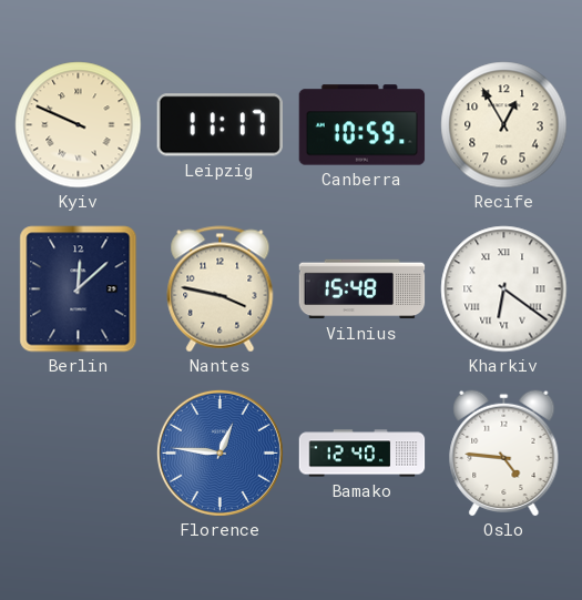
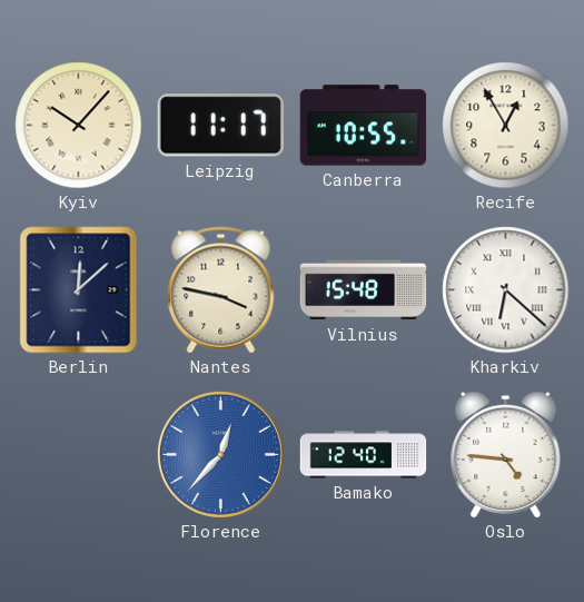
Kyiv: 9:49 -> 10:07 (79, 126)
Canberra: 10:59 -> 10:55 (364, 126)
Kharkiv: 6:21 -> 6:22 (506, 290)
Florence: 12:46 -> 12:37 (220, 454)
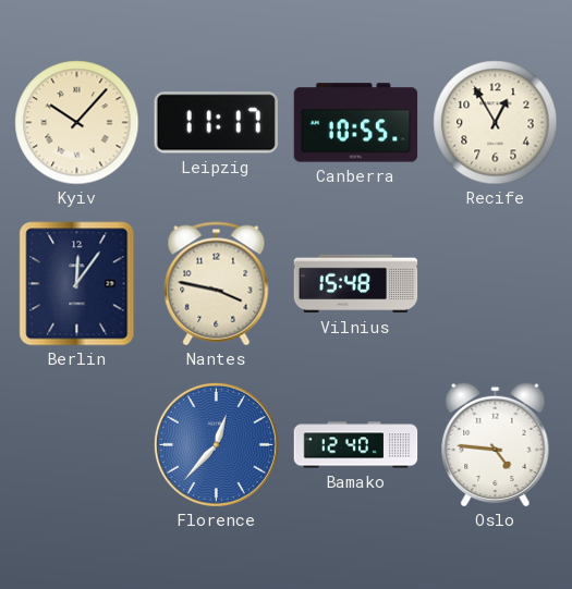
Berlin: 12:08 -> 12:06 (77, 284)
Kharkiv: 6:22 -> none (506, 290)
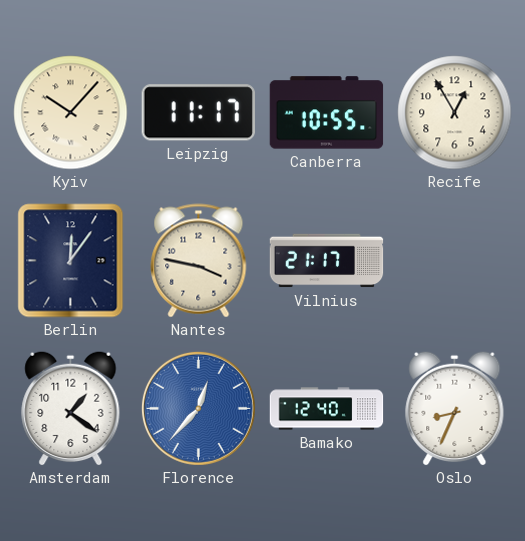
Vilnius: 15:48 -> 21:17 (327, 261)
Amsterdam: none -> 1:21 (71, 408)
Oslo: 4:46 -> 8:34 (455, 408)
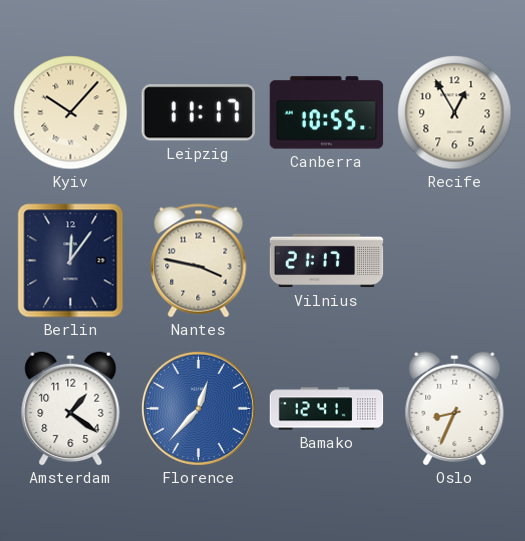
Bamako: 12:40 -> 12:41 (327, 409)
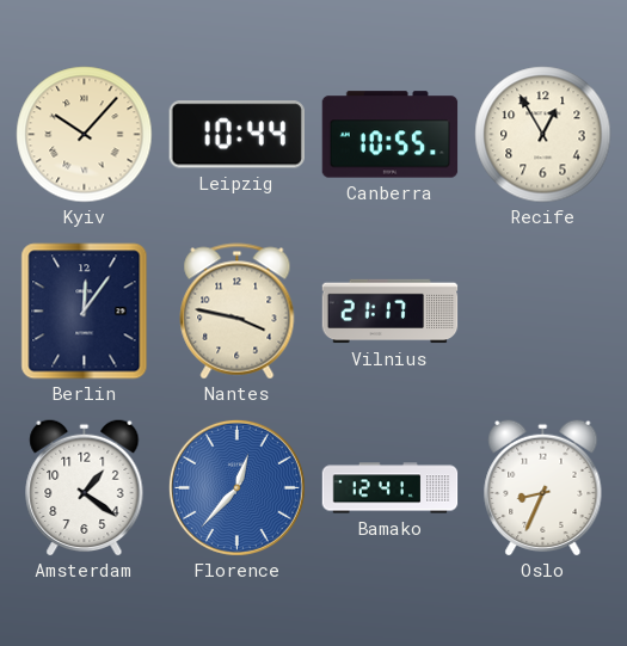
Leipzig: 11:17 -> 10:44 (236, 135)
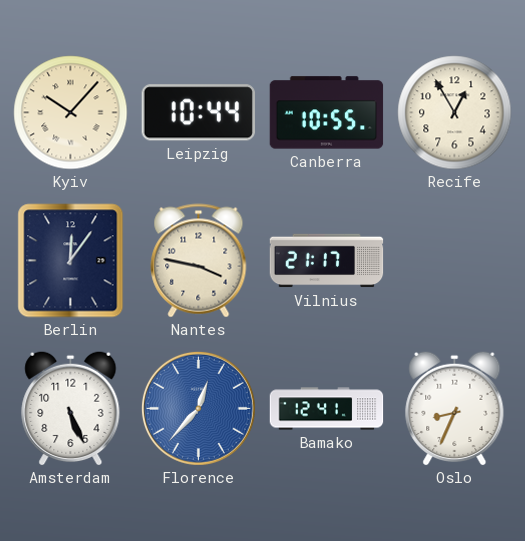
Amsterdam: 1:21 -> 5:26 (71, 408)
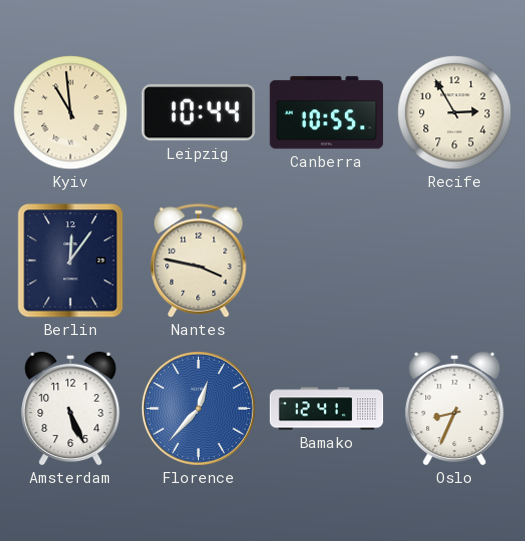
Kyiv: 10:07 -> 10:59 (71, 113)
Recife: 12:55 -> 2:55 (455, 113)
Vilnius: 21:17 -> none (327, 261)
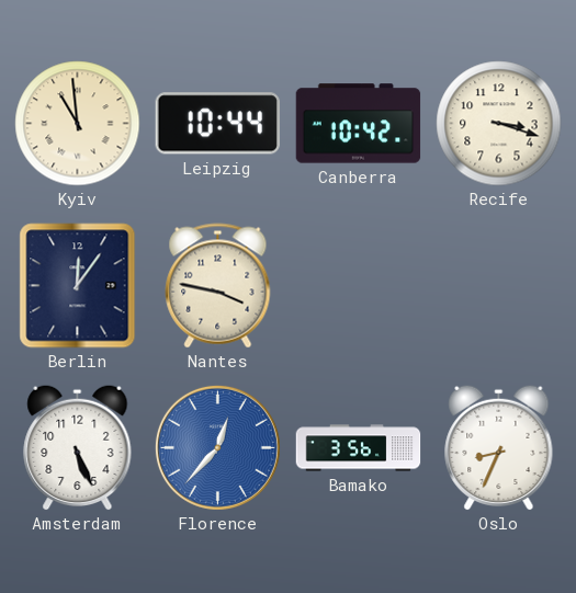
Canberra: 10:55 -> 10:42 (359, 124)
Recife: 2:55 -> 3:18 (499, 124)
Bamako: 12:41 -> 3:56 (359, 448)
